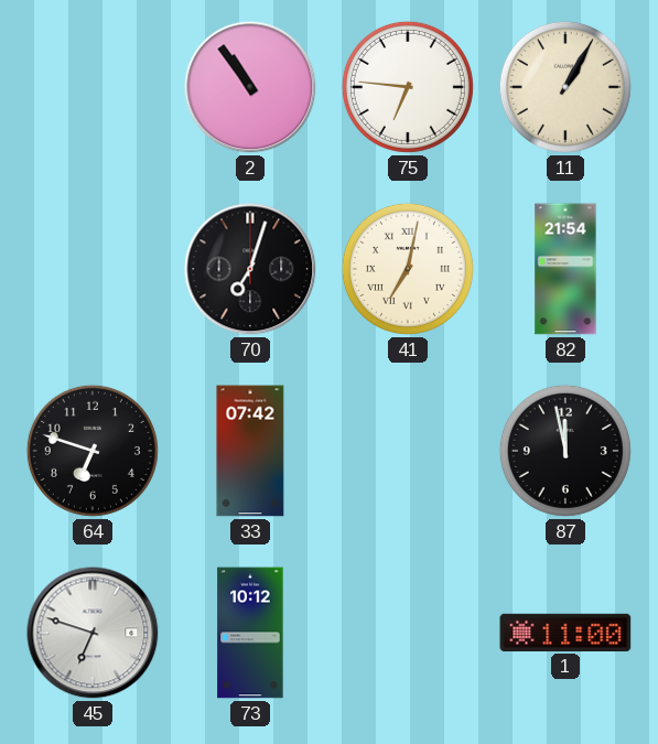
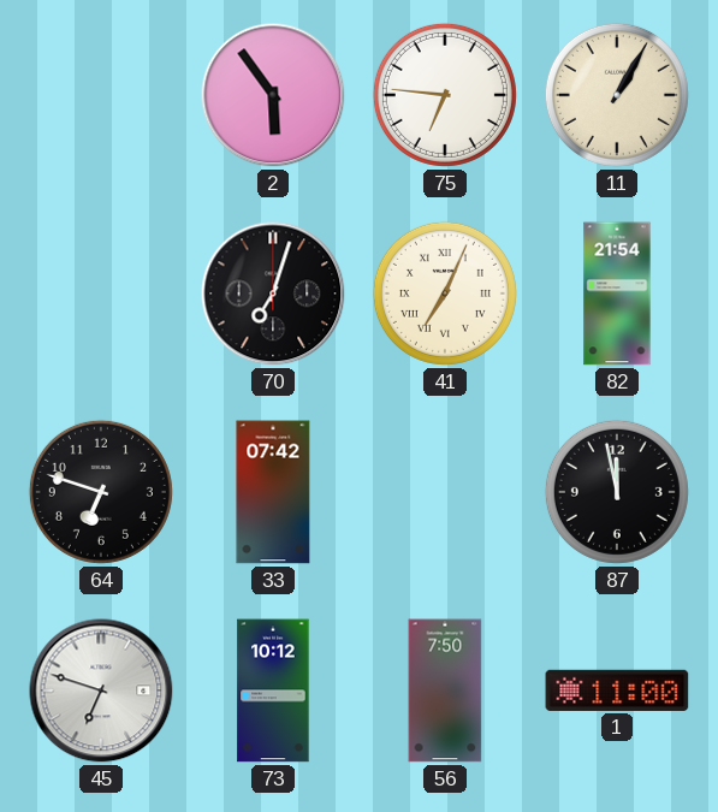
2: 10:54 -> 5:54 (273, 95)
41: 7:02 -> 7:04 (445, 294)
56: none -> 7:50 (445, 691)
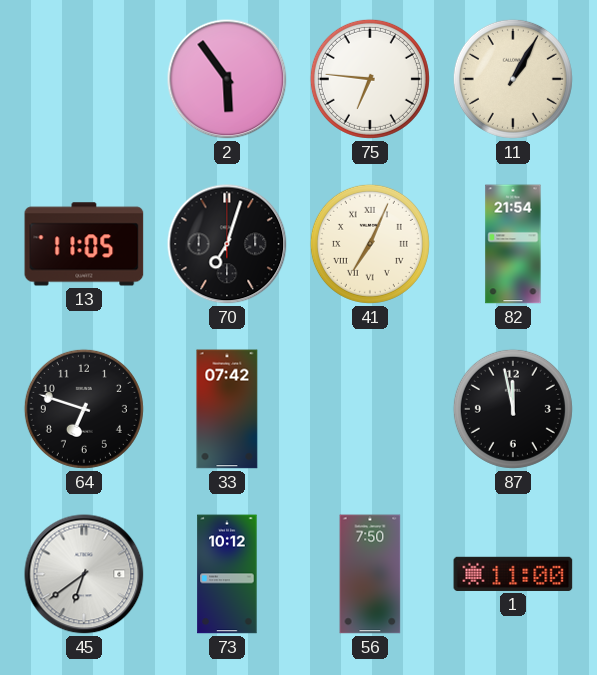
13: none -> 11:05 (84, 244)
45: 6:48 -> 6:39 (84, 574)
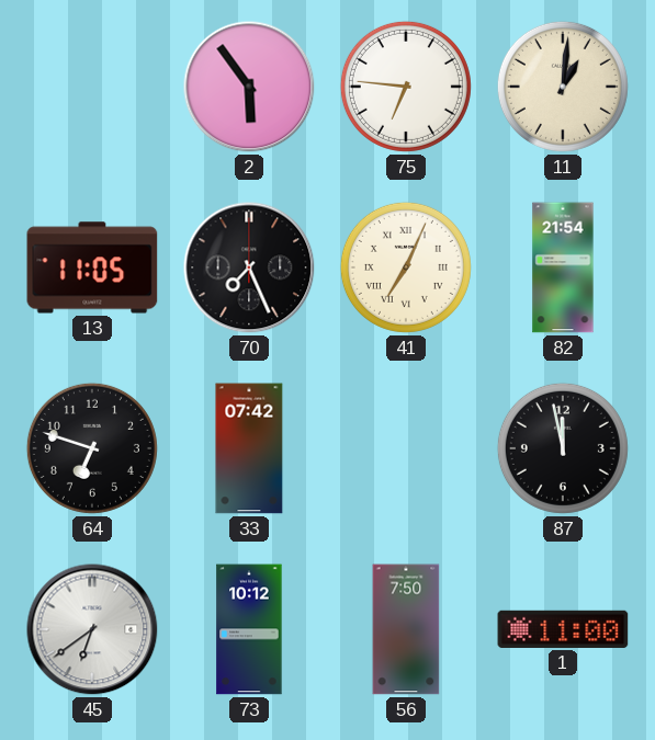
11: 1:05 -> 1:01 (563, 87)
70: 7:03 -> 7:26 (249, 267)
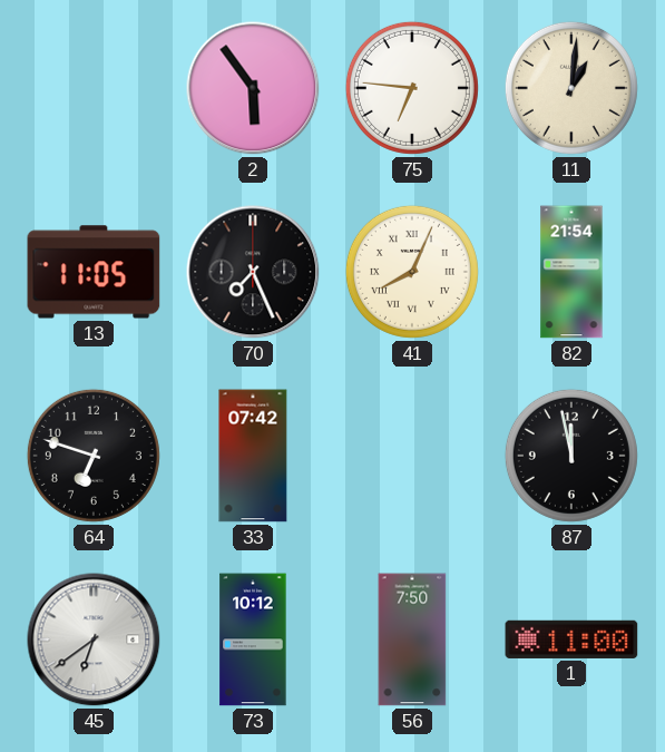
41: 7:04 -> 8:04 (412, 272)
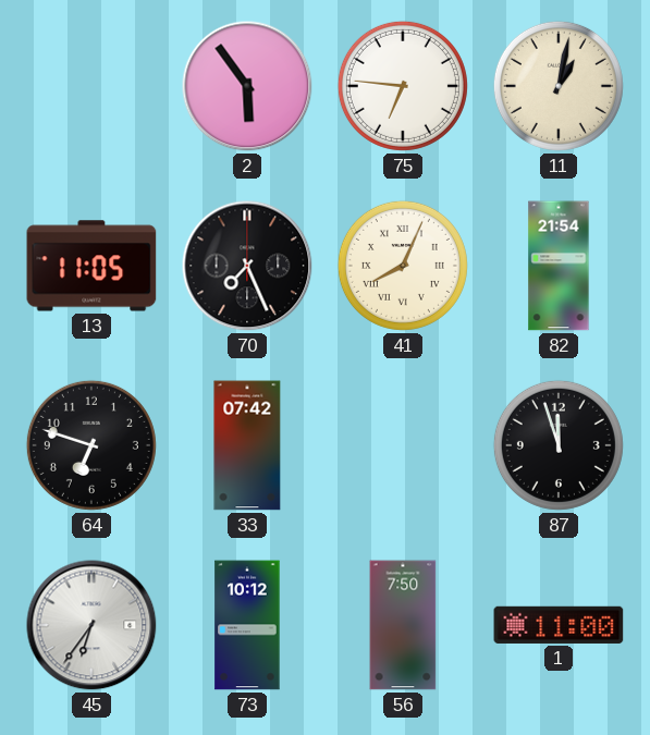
11: 1:01 -> 1:02 (559, 86)
87: 11:58 -> 11:57 (559, 445)
45: 6:39 -> 6:36 (91, 625)
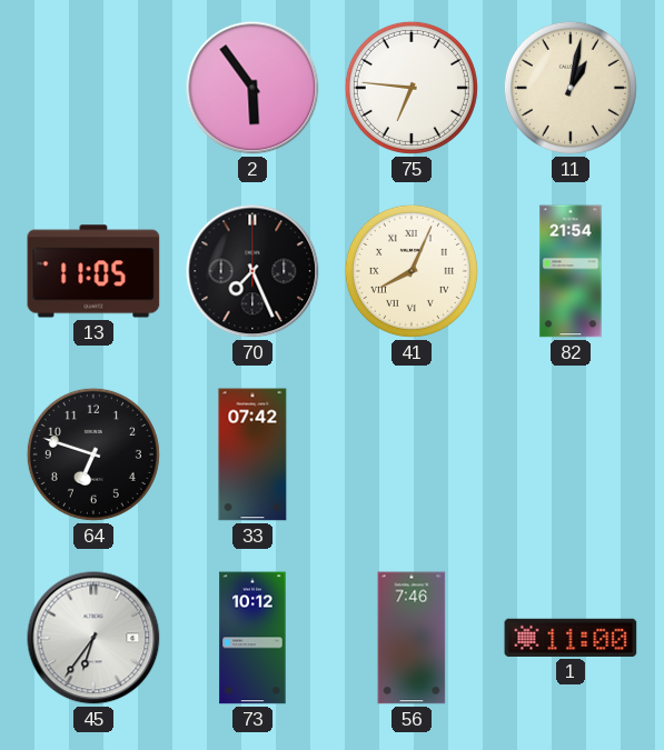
87: 11:57 -> none (559, 445)
56: 7:50 -> 7:46 (412, 638)
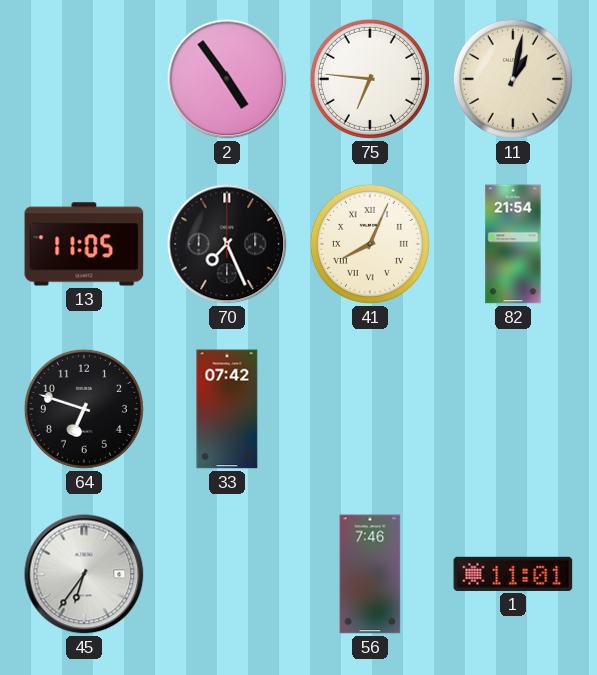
2: 5:54 -> 4:54 (227, 79)
73: 10:12 -> none (252, 638)
1: 11:00 -> 11:01 (513, 574)
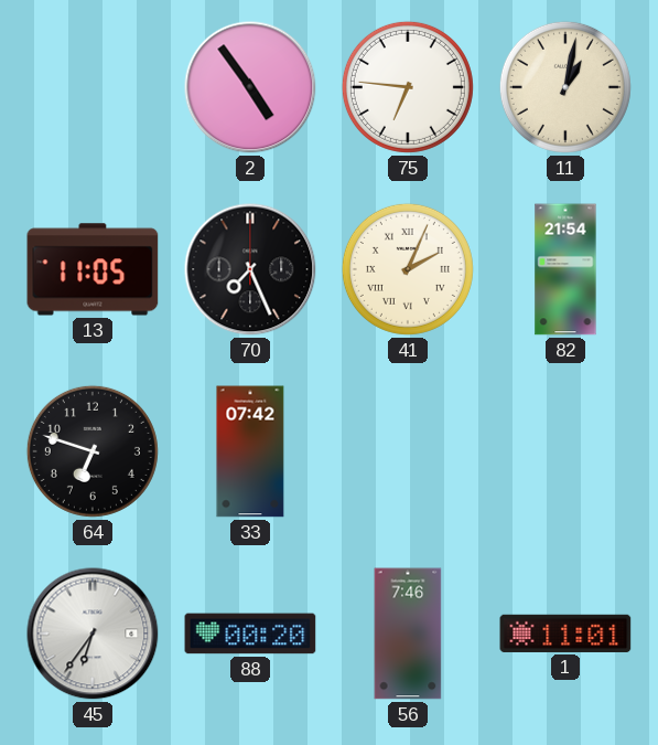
41: 8:04 -> 2:04 (408, 269)
88: none -> 00:20 (250, 634)
